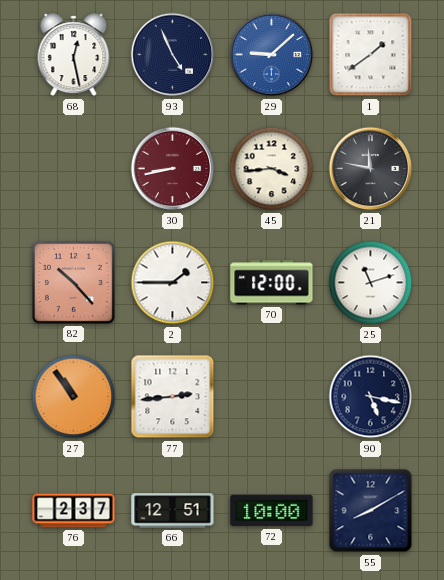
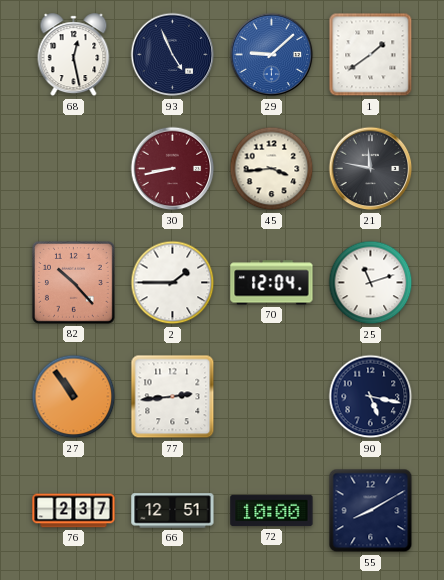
70: 12:00 -> 12:04 (272, 283)
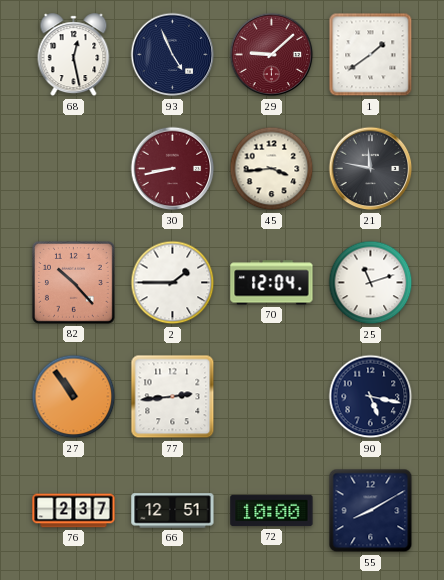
29 dial: blue -> burgundy (272, 55)
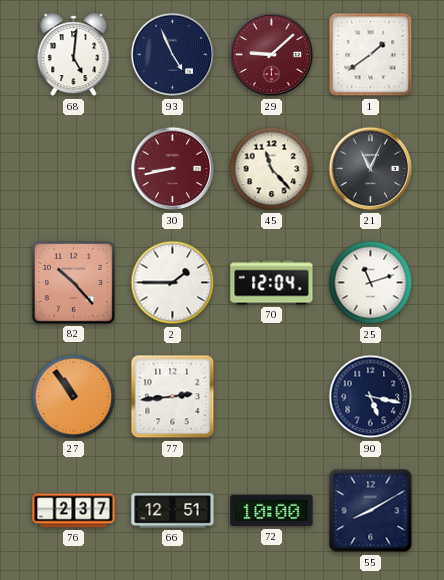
68: 12:28 -> 5:01 (74, 55)
45: 3:44 -> 11:23 (272, 169)
21: 11:47 -> 11:04 (371, 169)
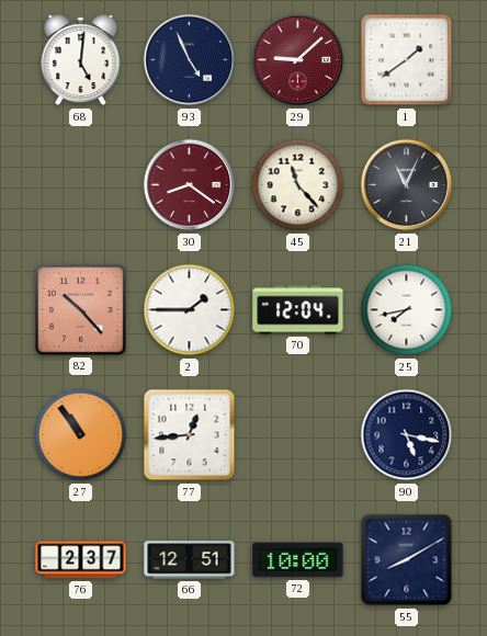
30: 8:43 -> 8:21 (190, 185)
25: 11:12 -> 7:43 (407, 310)
77: 2:44 -> 12:44 (190, 435)
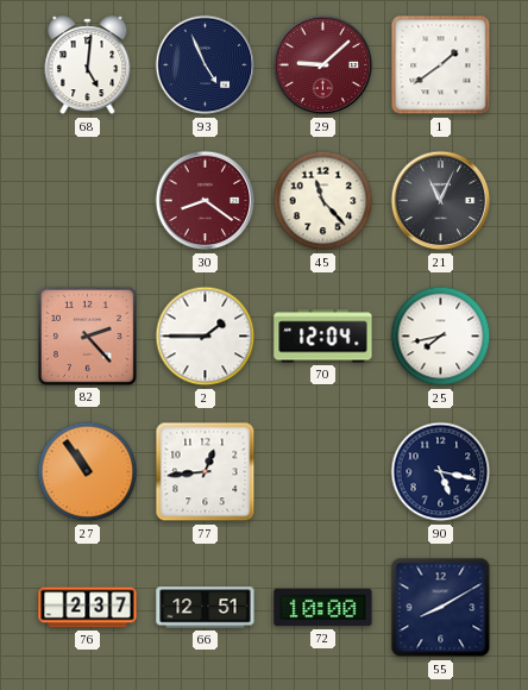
82: 10:23 -> 2:23 (87, 335)
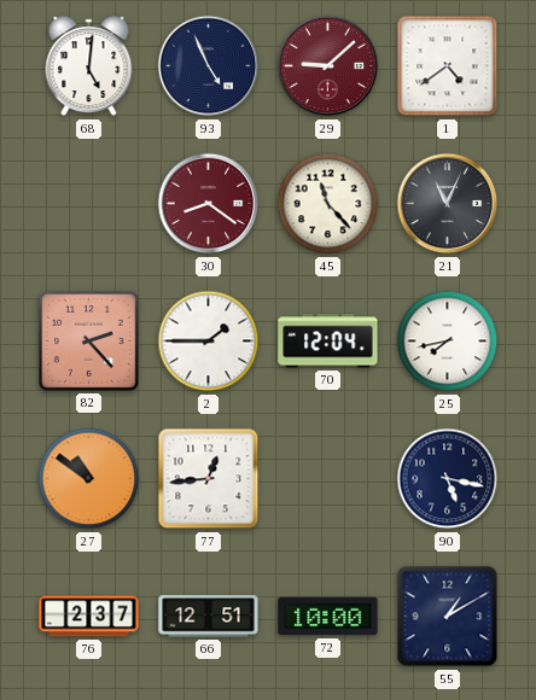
1: 1:39 -> 4:39 (448, 66)
27: 10:54 -> 10:51 (89, 479)
55: 8:10 -> 1:10 (448, 617)
